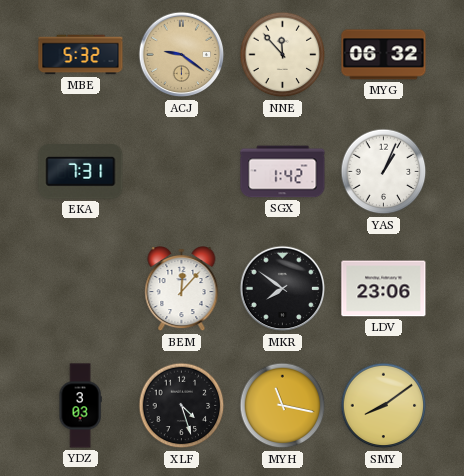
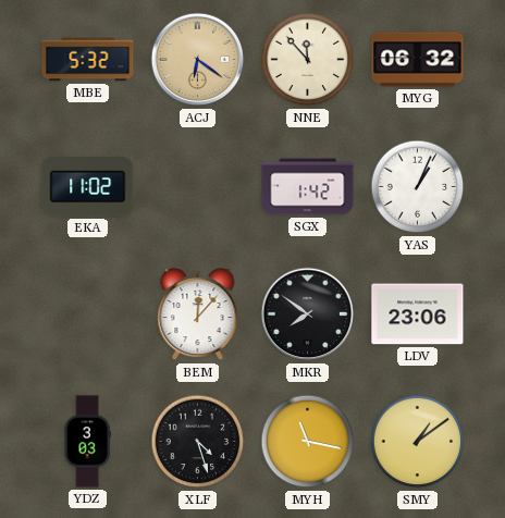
ACJ: 9:21 -> 6:21 (198, 60)
EKA: 7:31 -> 11:02 (88, 187)
SMY: 8:09 -> 1:09 (418, 442)
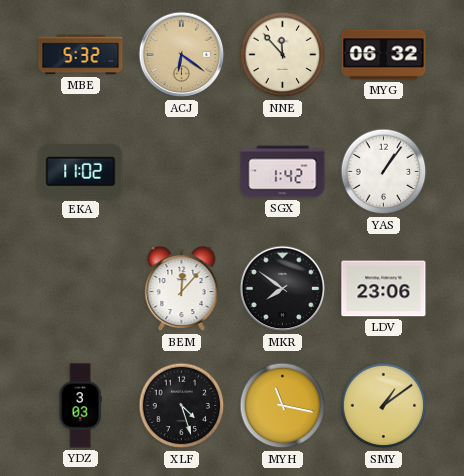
YAS: 1:04 -> 1:06 (384, 172)
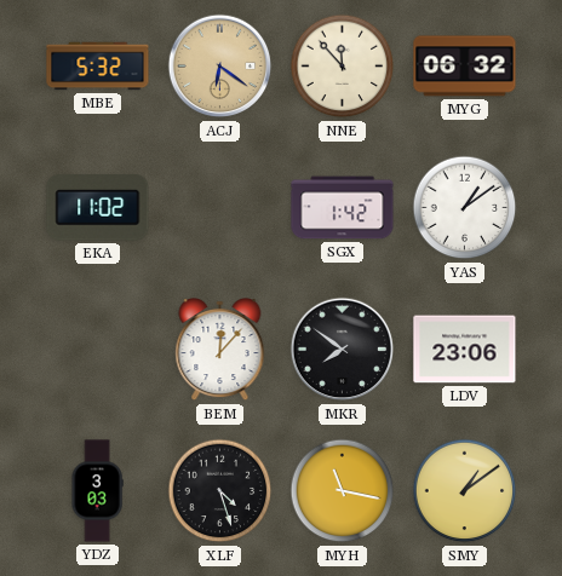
YAS: 1:06 -> 1:09 (465, 208)
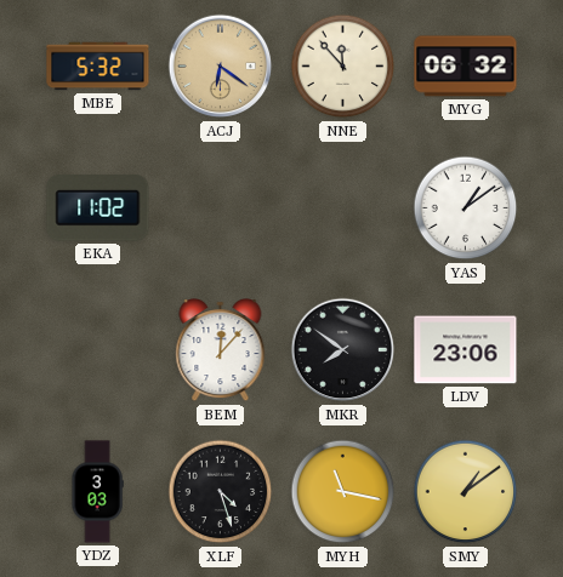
SGX: 1:42 -> none (343, 208)
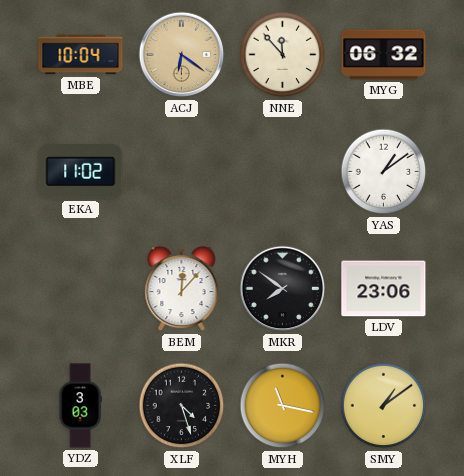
MBE: 5:32 -> 10:04 (81, 55)
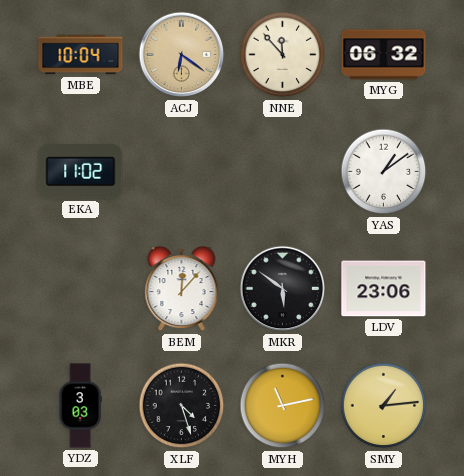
MKR: 7:51 -> 5:51 (283, 289)
MYH: 11:17 -> 11:13 (283, 406)
SMY: 1:09 -> 1:14 (384, 406)
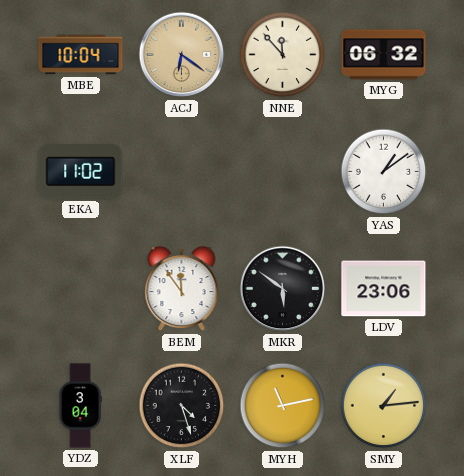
BEM: 12:07 -> 11:54 (182, 289)
YDZ: 3:03 -> 3:04 (80, 406)
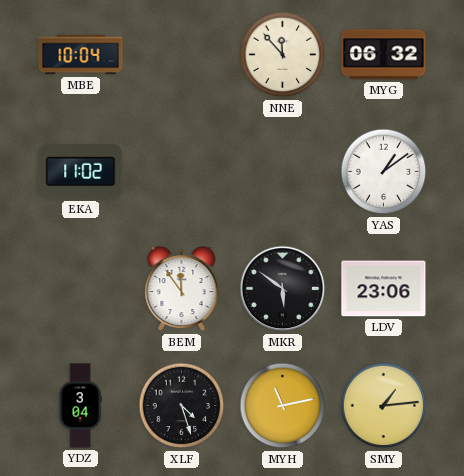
ACJ: 6:21 -> none (182, 55)
